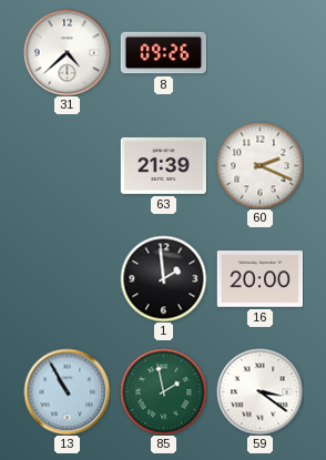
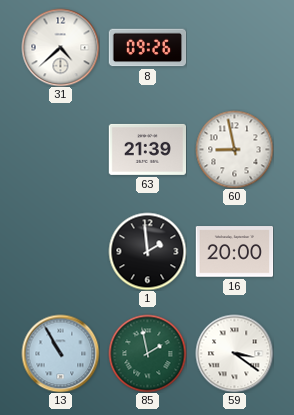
60: 2:19 -> 8:58 (234, 149)
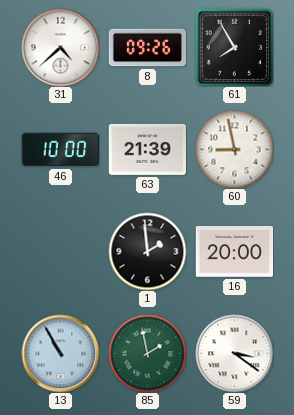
61: none -> 7:55 (234, 47)
46: none -> 10:00 (60, 150)
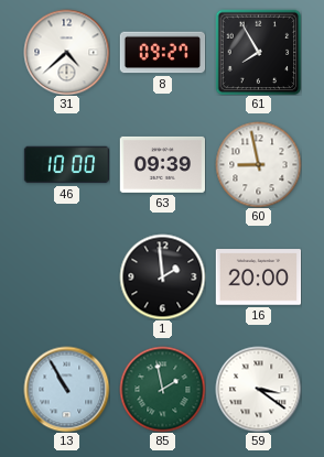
8: 09:26 -> 09:27 (162, 53)
63: 21:39 -> 09:39 (162, 164)
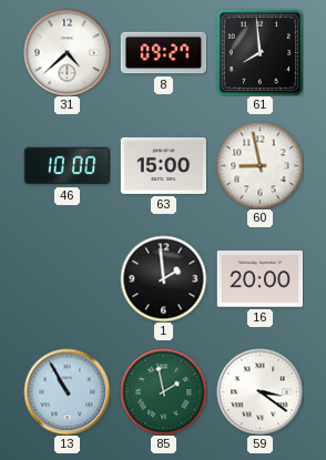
61: 7:55 -> 7:59 (259, 52)
63: 09:39 -> 15:00 (163, 165)
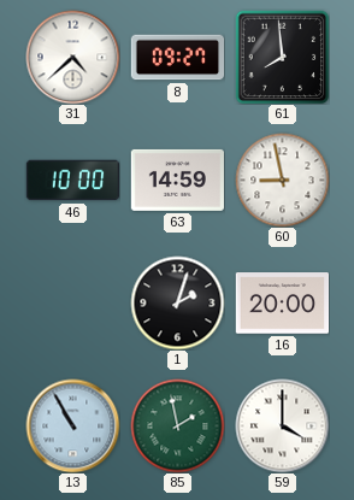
63: 15:00 -> 14:59 (177, 180)
1: 1:59 -> 2:03 (177, 302)
59: 3:21 -> 4:00 (282, 425)
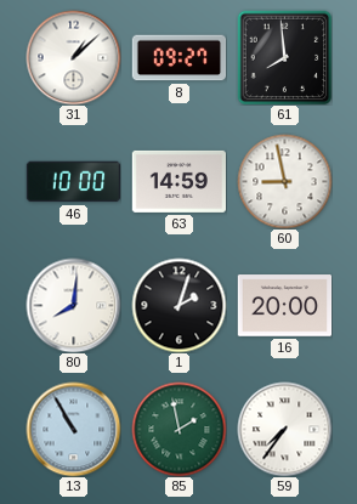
31: 4:38 -> 1:08 (73, 57)
80: none -> 8:01 (73, 305)
59: 4:00 -> 7:36 (284, 429)
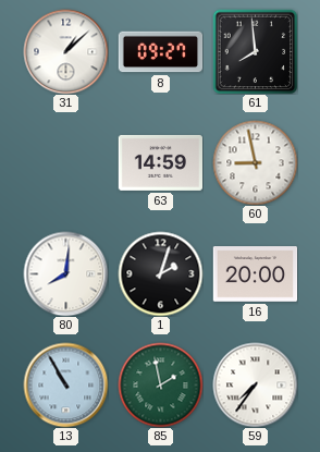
46: 10:00 -> none (73, 182)
